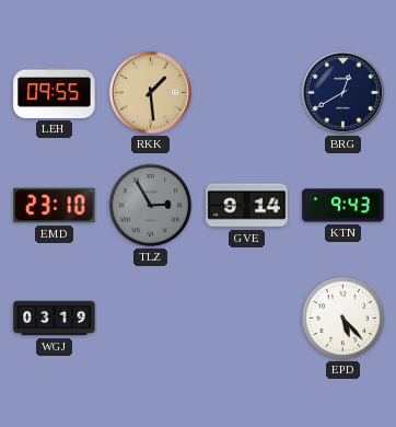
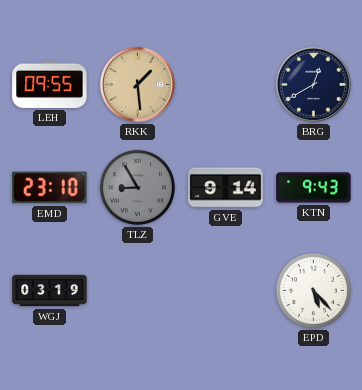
TLZ: 2:55 -> 8:55 (138, 188)
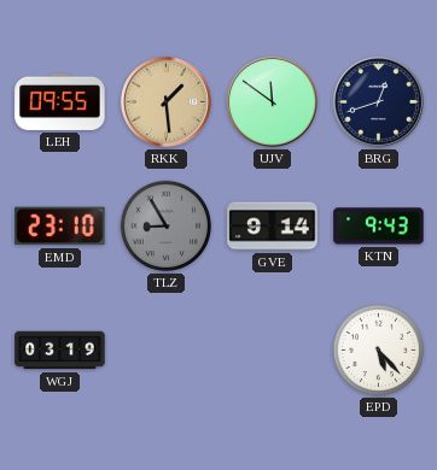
UJV: none -> 11:51 (272, 101)
BRG: 12:40 -> 12:42 (378, 101)
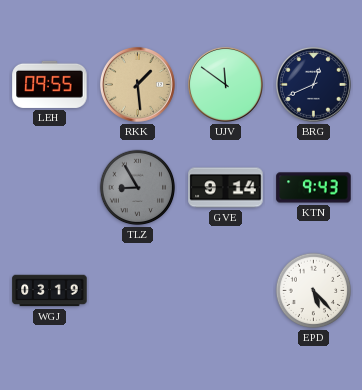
BRG: 12:42 -> 12:41 (313, 84)
EMD: 23:10 -> none (60, 227)
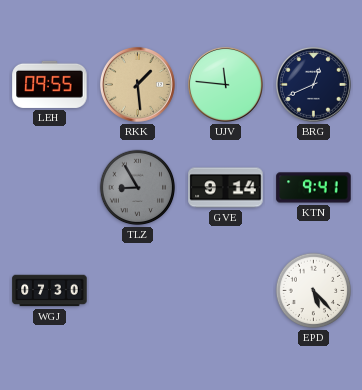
UJV: 11:51 -> 11:46 (225, 84)
KTN: 9:43 -> 9:41 (314, 188)
WGJ: 03:19 -> 07:30 (50, 291)
